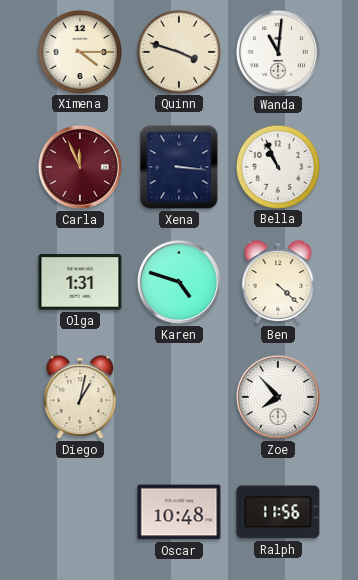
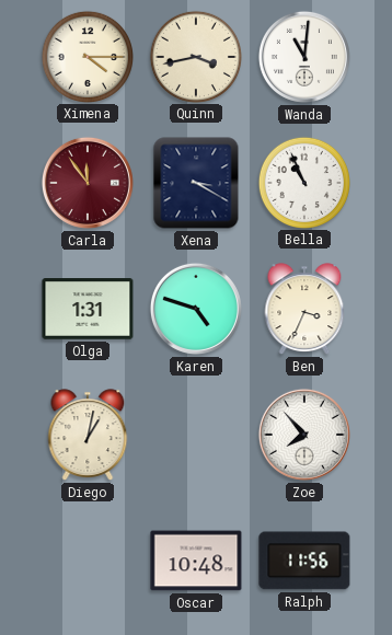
Quinn: 3:48 -> 3:43 (195, 56)
Carla: 11:56 -> 11:54 (88, 183)
Xena: 3:16 -> 3:20 (196, 183)
Ben: 4:22 -> 3:34 (304, 309)
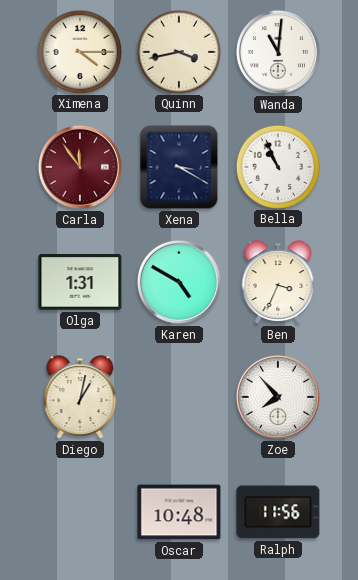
Karen: 4:48 -> 4:50 (179, 282)
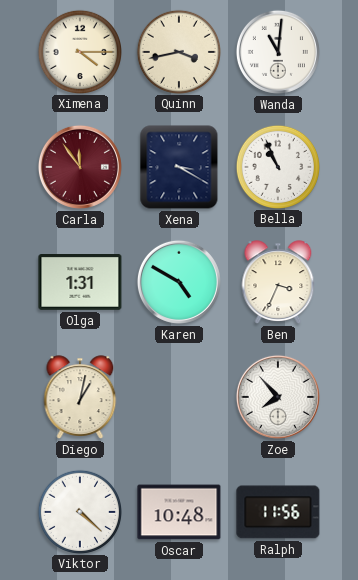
Viktor: none -> 4:22 (79, 511)
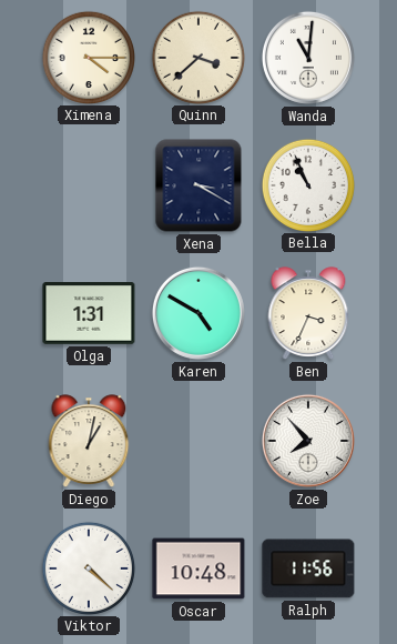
Quinn: 3:43 -> 3:38 (197, 57)
Carla: 11:54 -> none (80, 167)
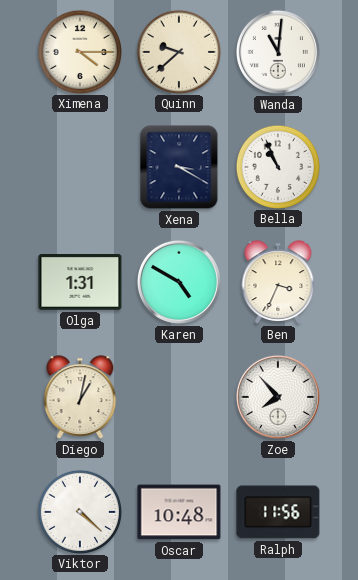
Quinn: 3:38 -> 9:38 (178, 51)
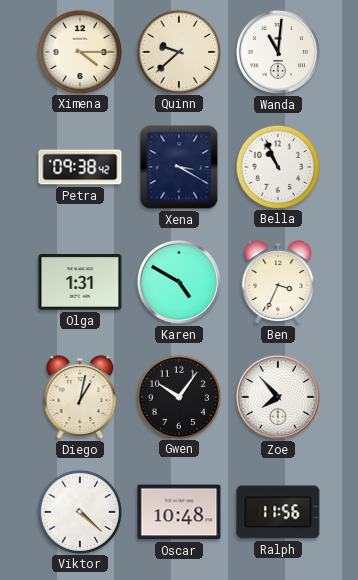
Petra: none -> 09:38 (80, 167)
Gwen: none -> 10:06 (178, 396)
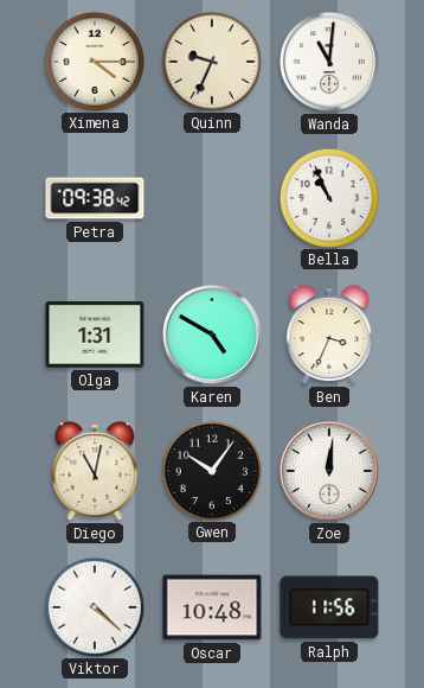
Quinn: 9:38 -> 9:34 (211, 60)
Xena: 3:20 -> none (179, 167)
Diego: 1:02 -> 11:02 (95, 471)
Zoe: 7:53 -> 12:01 (329, 471)
